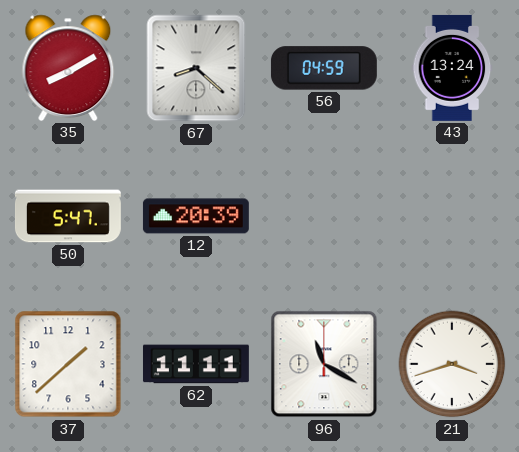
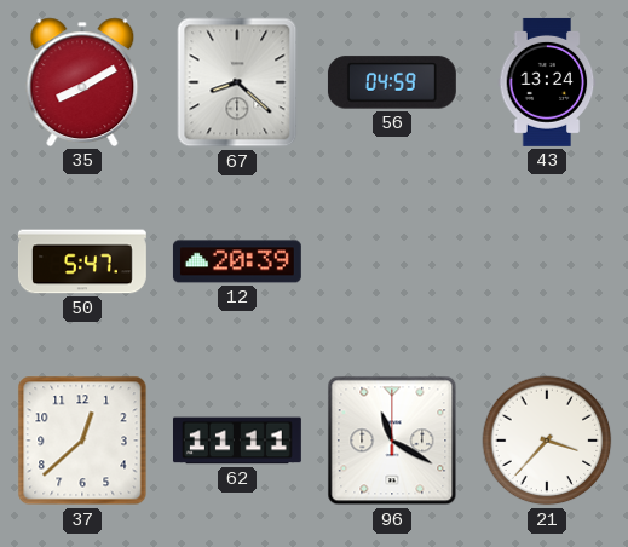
37: 1:38 -> 12:38 (82, 441)
21: 3:42 -> 3:37 (547, 441)
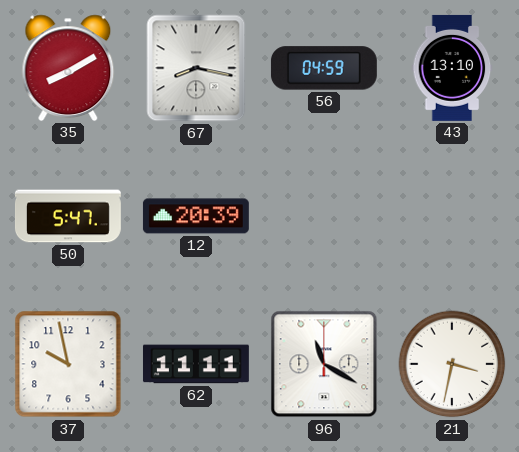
67: 8:22 -> 8:17 (196, 68)
43: 13:24 -> 13:10 (452, 68)
37: 12:38 -> 9:58 (68, 364)
21: 3:37 -> 3:32 (452, 364)
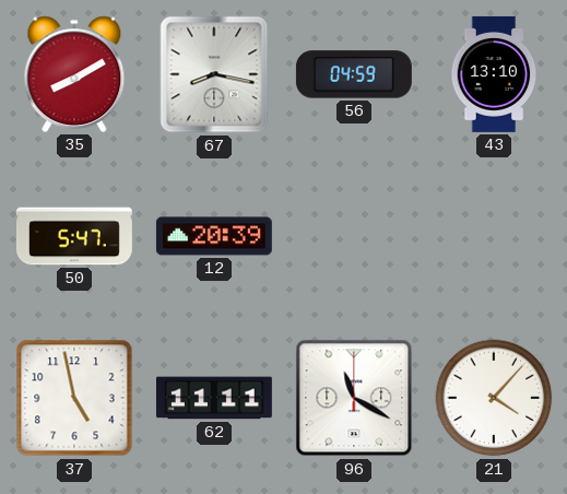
37: 9:58 -> 4:58 (74, 398)
21: 3:32 -> 4:07 (494, 398)
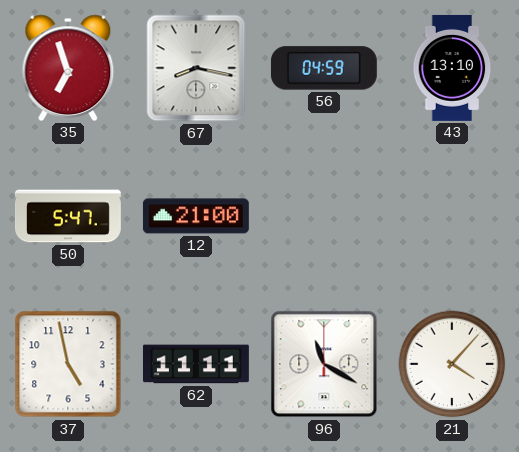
35: 8:10 -> 6:57 (68, 68)
12: 20:39 -> 21:00 (196, 216)
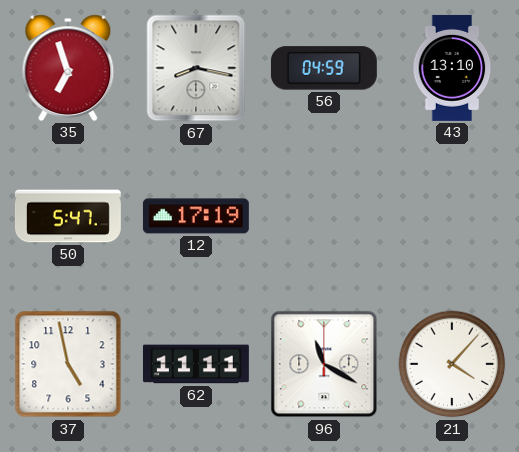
12: 21:00 -> 17:19 (196, 216)
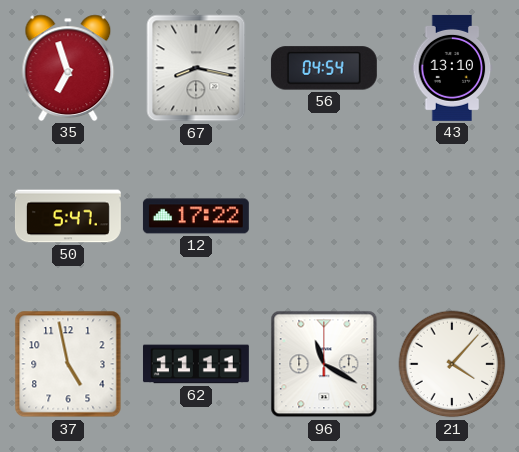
56: 04:59 -> 04:54 (324, 68)
12: 17:19 -> 17:22 (196, 216)
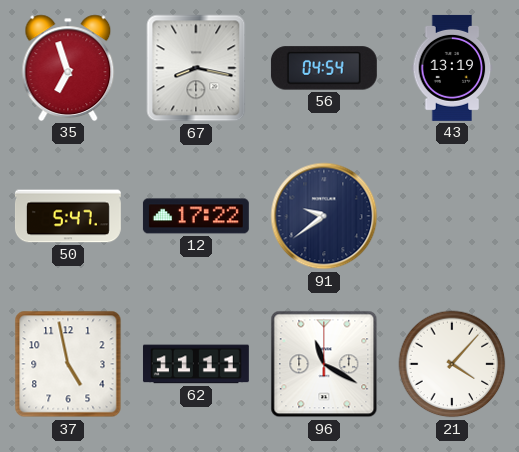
43: 13:10 -> 13:19 (452, 68)
91: none -> 9:39 (324, 216)
